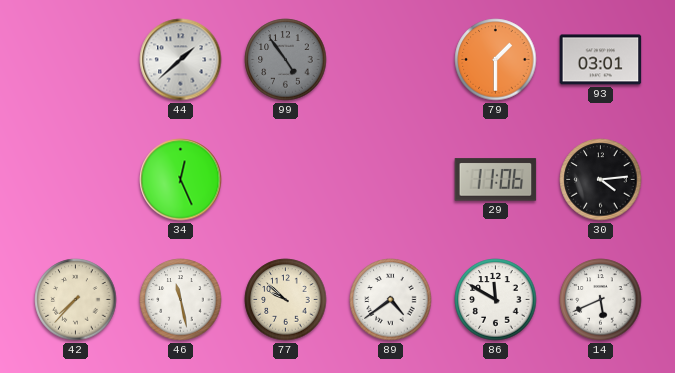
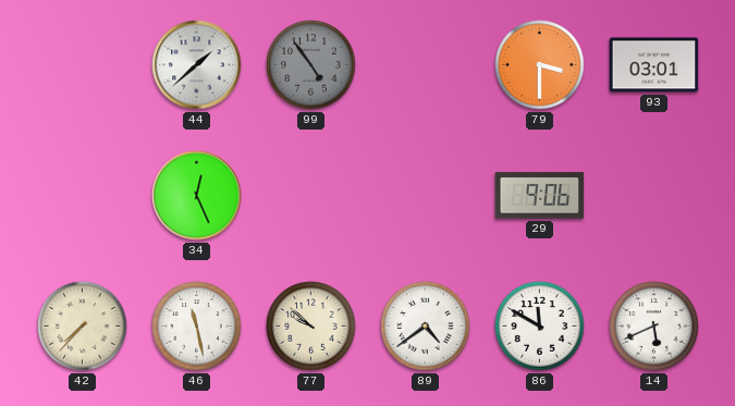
79: 1:30 -> 3:30 (540, 65)
29: 11:06 -> 9:06 (540, 196)
30: 4:14 -> none (601, 180)
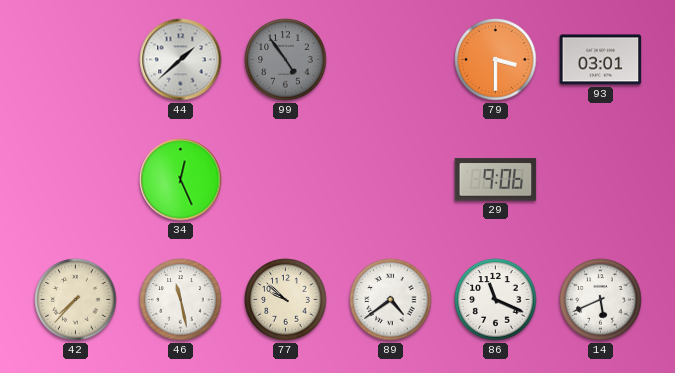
86: 11:50 -> 11:19 (496, 300)
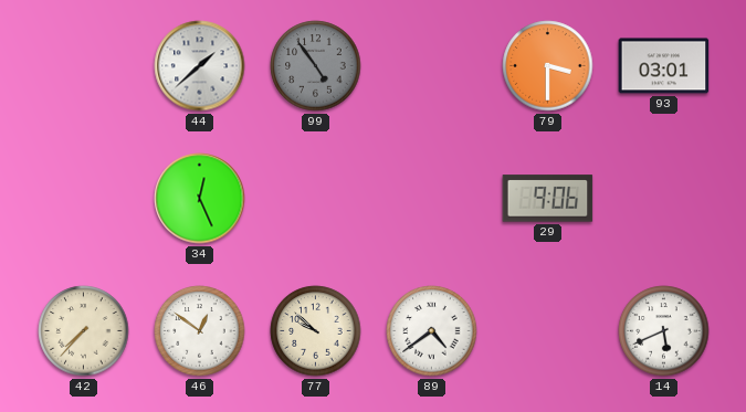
46: 11:28 -> 12:51 (200, 331)
86: 11:19 -> none (496, 300)
